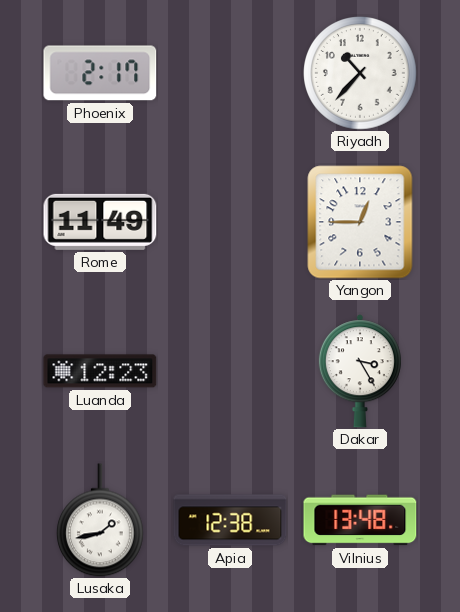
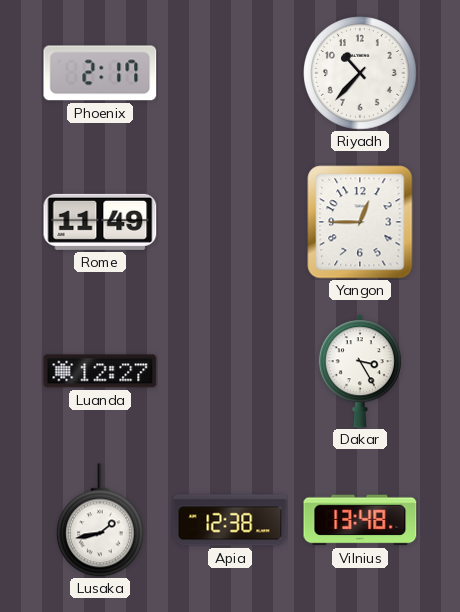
Luanda: 12:23 -> 12:27 (100, 371)
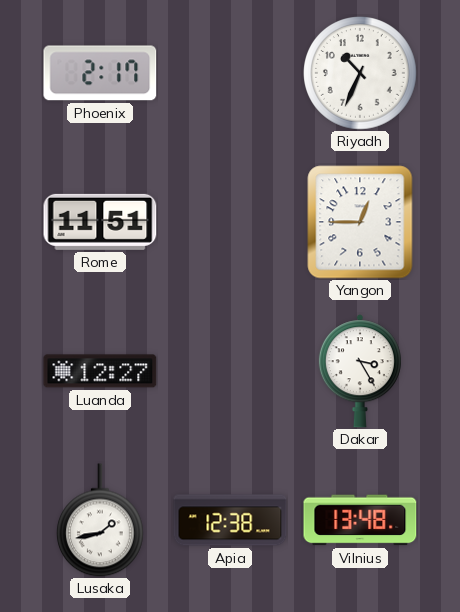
Riyadh: 10:37 -> 10:34 (361, 74)
Rome: 11:49 -> 11:51 (100, 222)
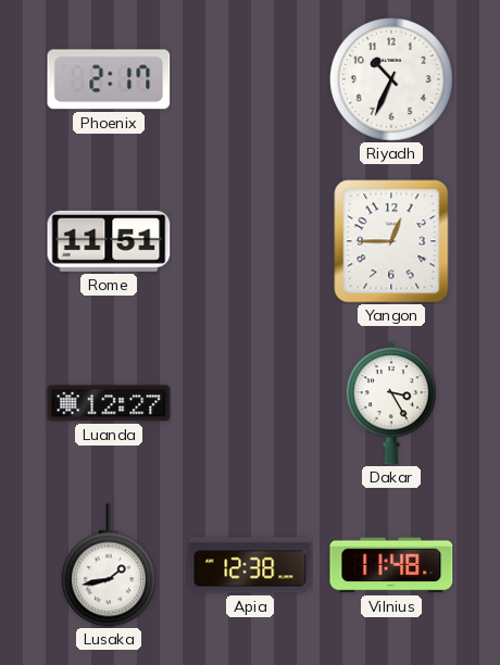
Vilnius: 13:48 -> 11:48 (391, 565)
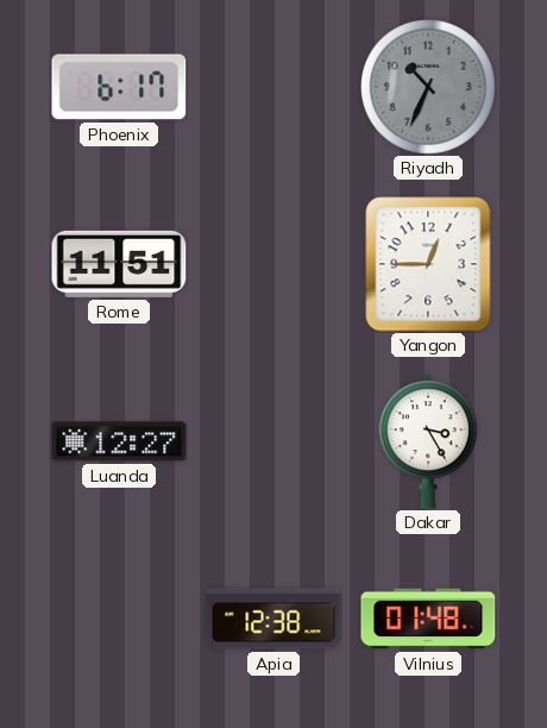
Phoenix: 2:17 -> 6:17 (119, 87)
Riyadh dial: white -> grey (429, 88)
Lusaka: 1:43 -> none (109, 565)
Vilnius: 11:48 -> 01:48 (428, 619)
